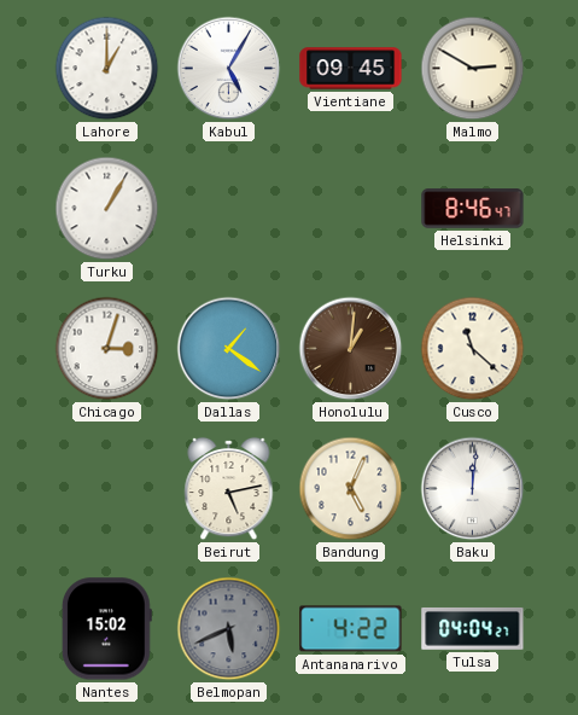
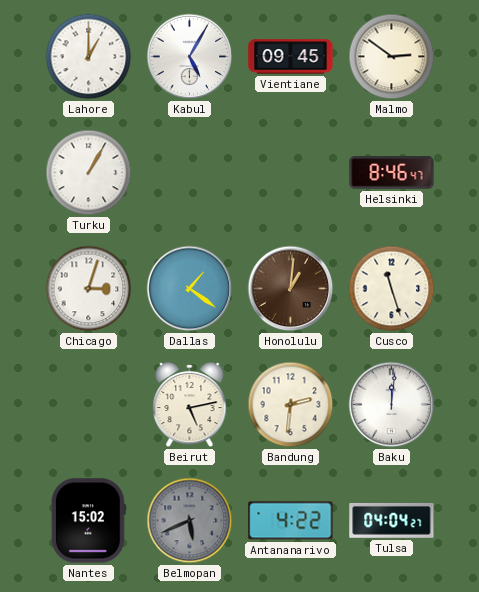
Malmo: 2:50 -> 2:51 (392, 57)
Cusco: 11:22 -> 11:27 (392, 289)
Bandung: 5:04 -> 2:31 (291, 405)
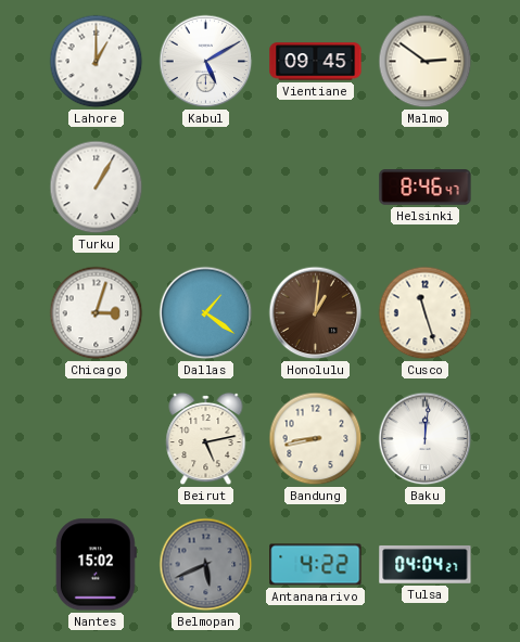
Kabul: 5:05 -> 5:10 (206, 62)
Bandung: 2:31 -> 8:43 (316, 439)
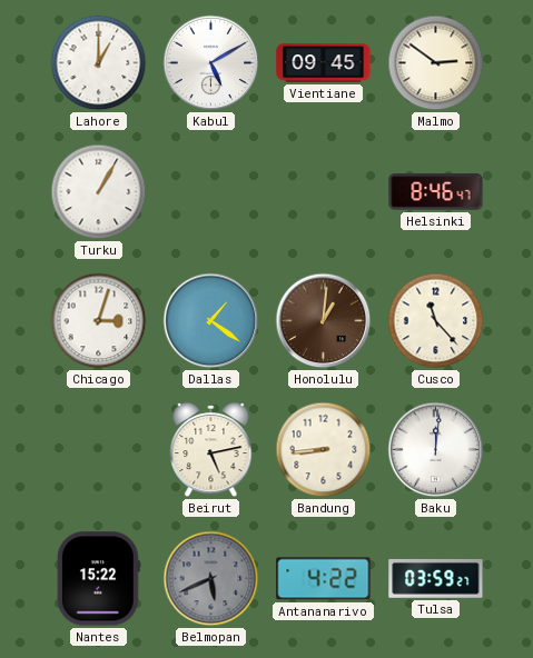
Cusco: 11:27 -> 11:23 (436, 321)
Bandung: 8:43 -> 8:44 (324, 450)
Nantes: 15:02 -> 15:22 (98, 579)
Tulsa: 04:04 -> 03:59 (436, 578)
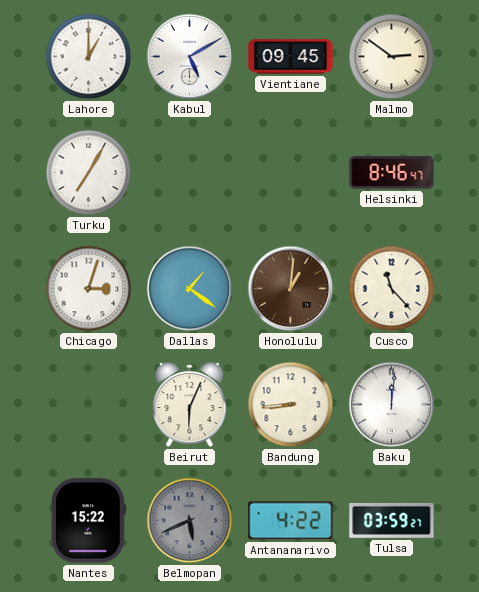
Turku: 1:05 -> 7:05 (89, 173)
Beirut: 5:13 -> 6:04 (190, 405)
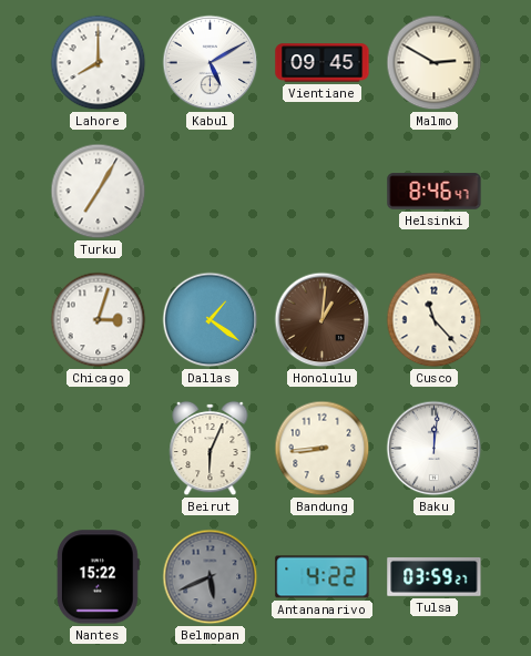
Lahore: 1:00 -> 8:00 (99, 63)
Malmo: 2:51 -> 2:50 (435, 63)
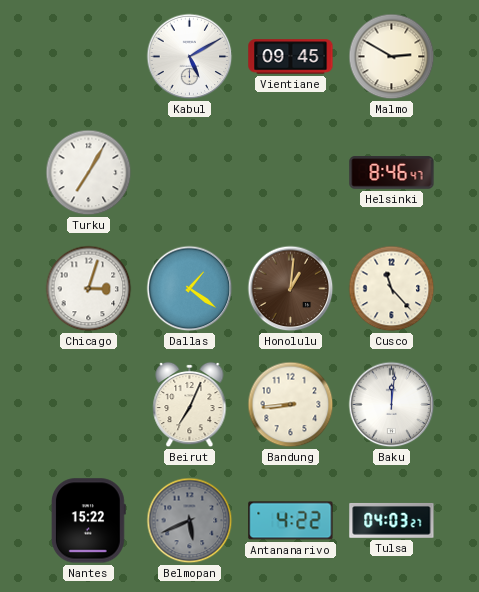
Lahore: 8:00 -> none (99, 63)
Beirut: 6:04 -> 7:04 (190, 405)
Tulsa: 03:59 -> 04:03 (392, 520)
